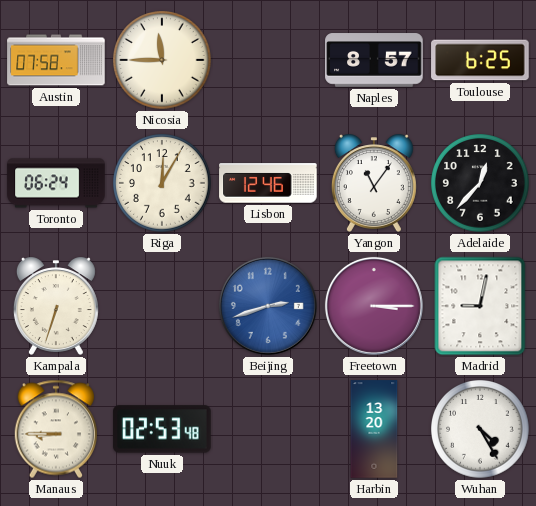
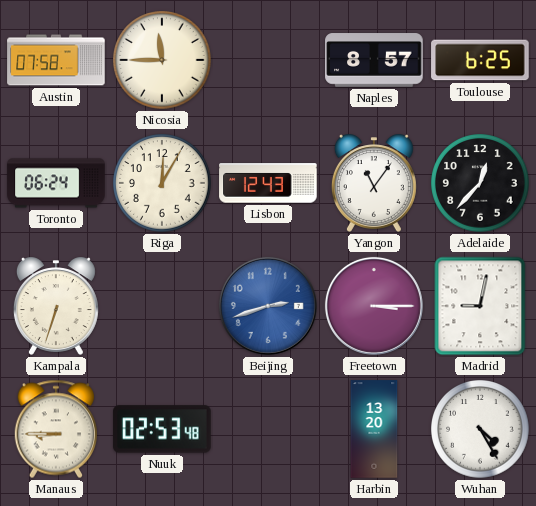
Lisbon: 12:46 -> 12:43 (268, 183)
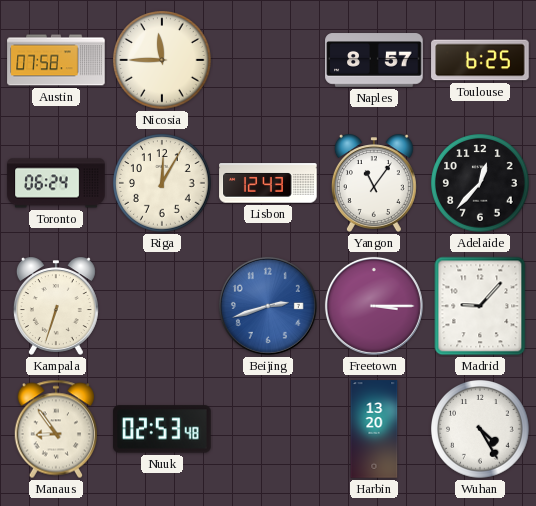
Madrid: 9:02 -> 9:07 (480, 306)
Manaus: 8:45 -> 8:54 (55, 429)
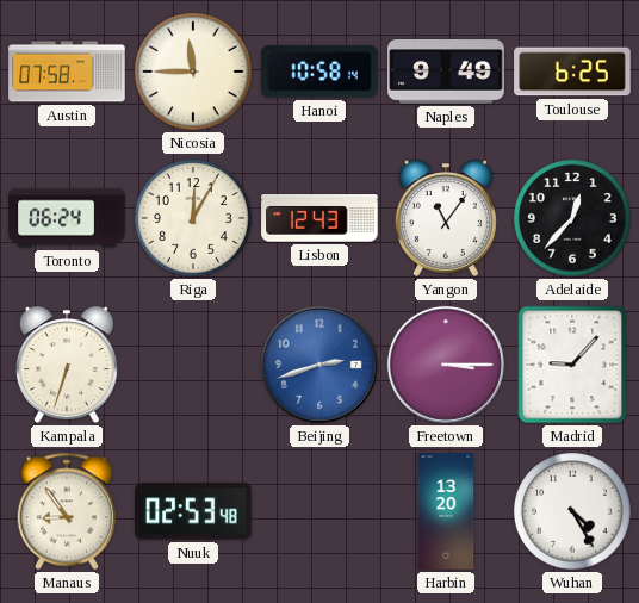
Hanoi: none -> 10:58 (319, 72)
Naples: 8:57 -> 9:49 (446, 72)
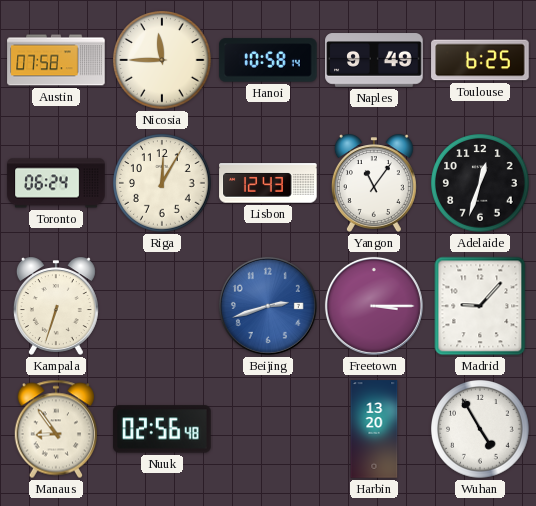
Adelaide: 12:37 -> 12:33 (480, 183)
Nuuk: 02:53 -> 02:56 (162, 429)
Wuhan: 4:25 -> 4:55 (480, 429)
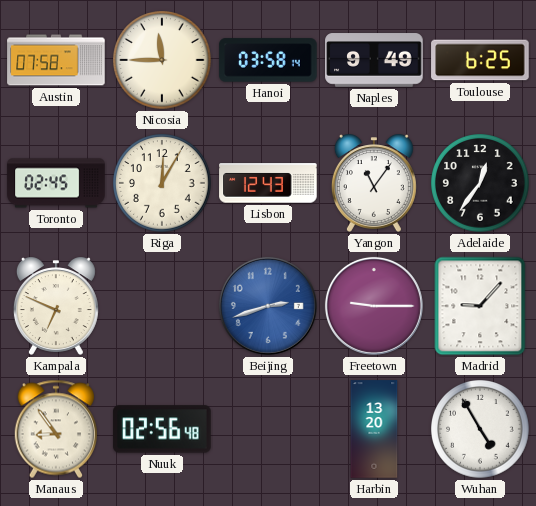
Hanoi: 10:58 -> 03:58 (268, 60)
Toronto: 06:24 -> 02:45 (56, 183)
Adelaide: 12:33 -> 12:36 (480, 183)
Kampala: 6:33 -> 6:49 (56, 306)
Freetown: 3:15 -> 9:15 (374, 306)
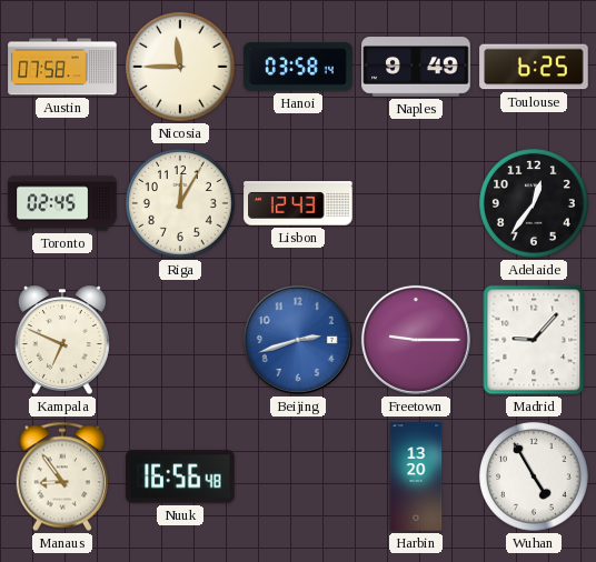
Yangon: 11:06 -> none (374, 183)
Nuuk: 02:56 -> 16:56 (180, 476)
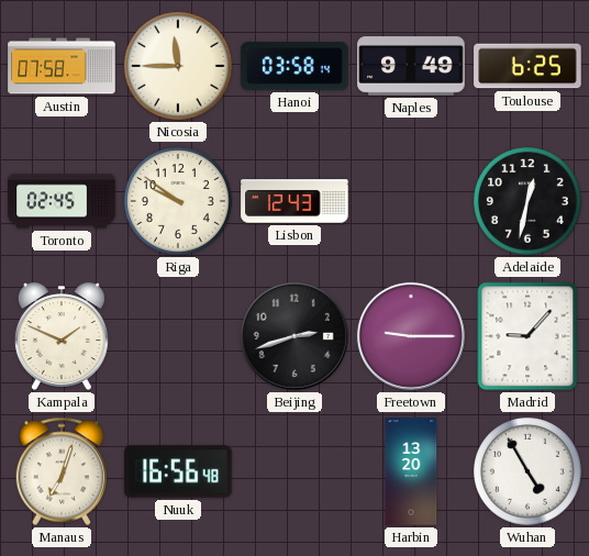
Riga: 12:05 -> 9:51 (178, 201)
Adelaide: 12:36 -> 12:32 (527, 201)
Kampala: 6:49 -> 1:49 (62, 336)
Beijing dial: blue -> black (294, 336)
Manaus: 8:54 -> 7:03 (60, 471)
